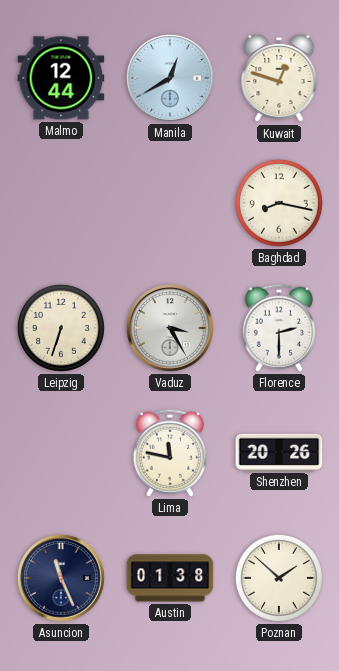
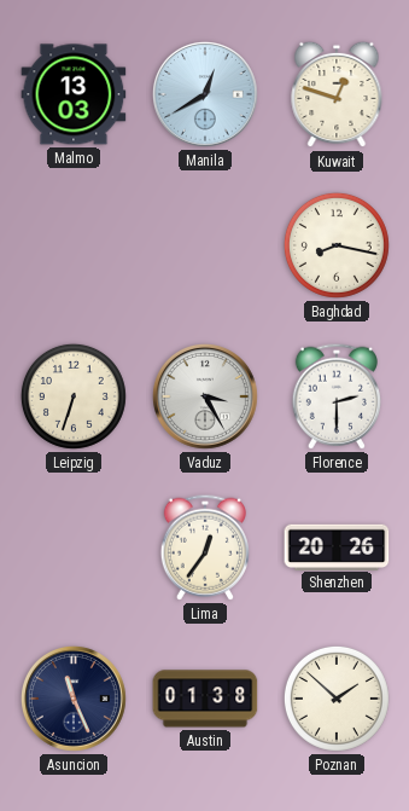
Malmo: 12:44 -> 13:03 (74, 94)
Lima: 11:47 -> 12:36 (205, 548)
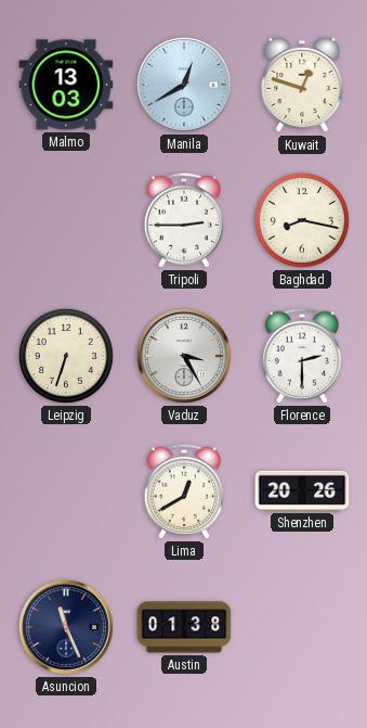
Tripoli: none -> 2:45 (184, 220)
Lima: 12:36 -> 12:40 (184, 491)
Poznan: 1:52 -> none (337, 699)
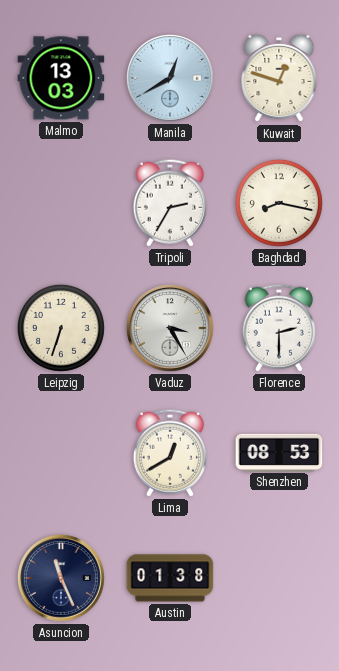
Tripoli: 2:45 -> 2:35 (170, 203)
Shenzhen: 20:26 -> 08:53 (279, 452)
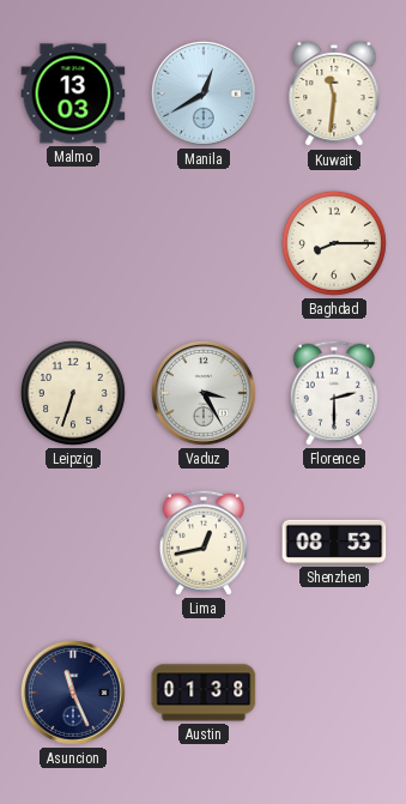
Kuwait: 12:48 -> 11:31 (334, 93)
Tripoli: 2:35 -> none (170, 203)
Baghdad: 8:17 -> 8:15 (334, 243)
Lima: 12:40 -> 12:43 (204, 543)
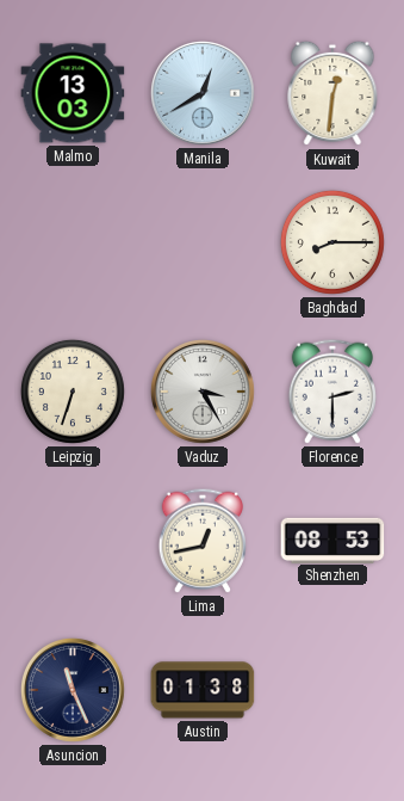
Kuwait: 11:31 -> 12:31 (332, 93)
